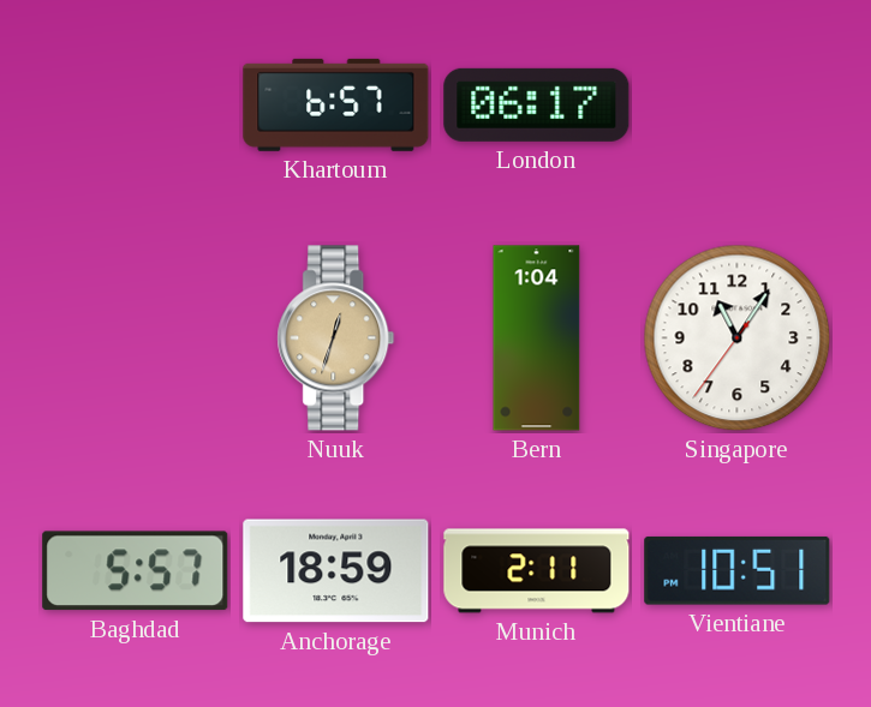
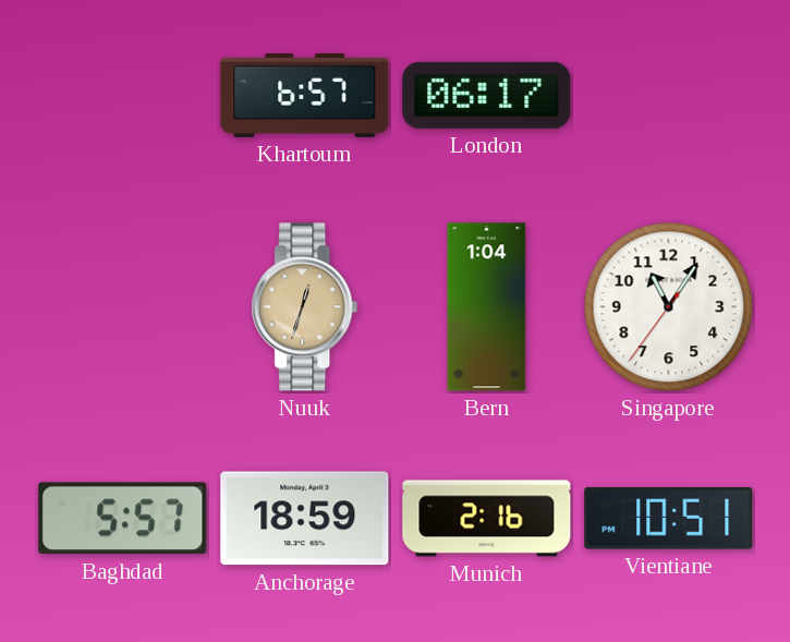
Munich: 2:11 -> 2:16 (487, 519)
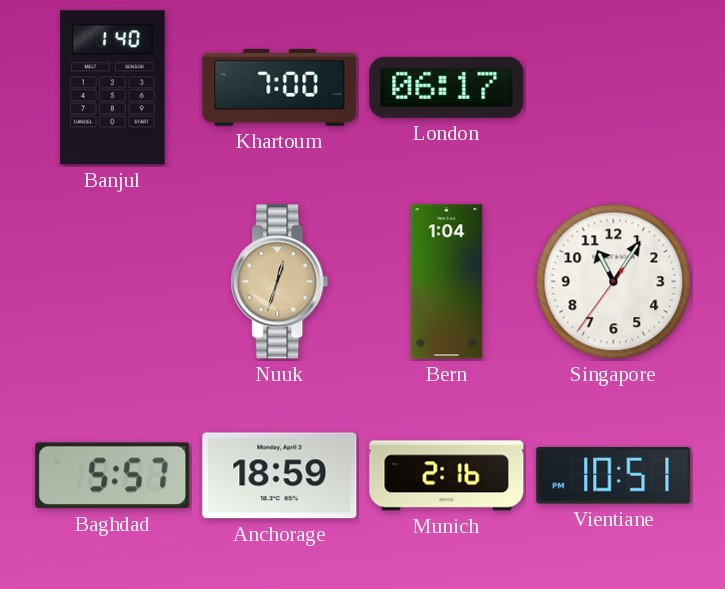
Banjul: none -> 1:40 (113, 88)
Khartoum: 6:57 -> 7:00 (280, 87)
